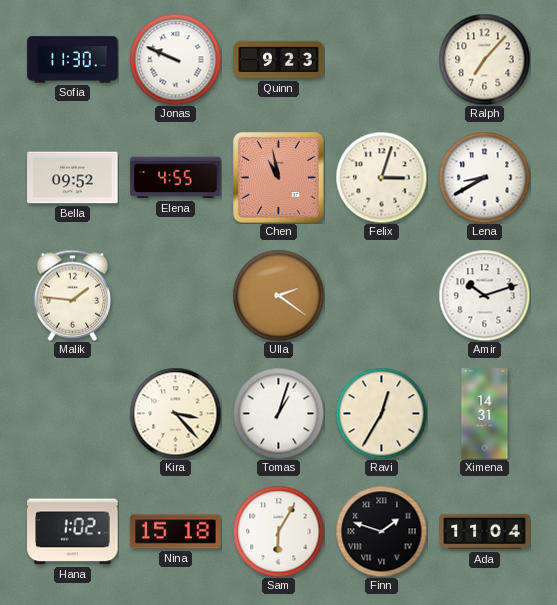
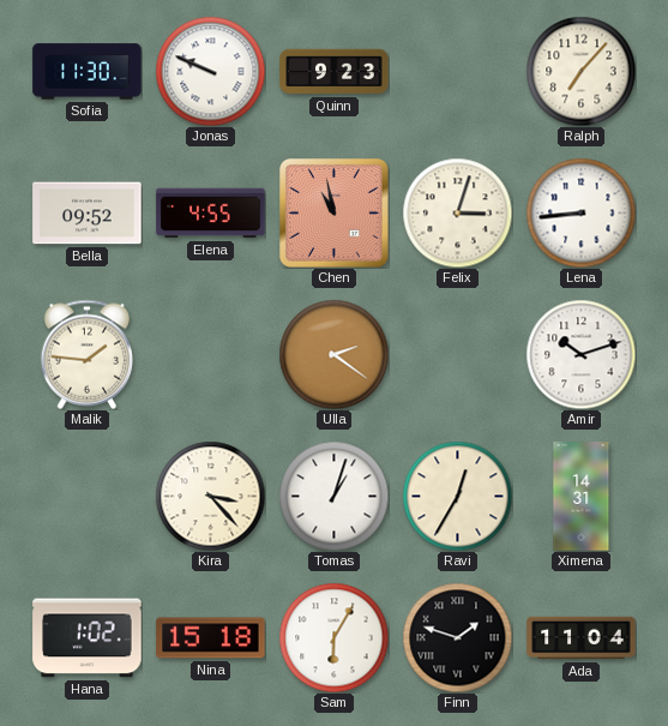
Lena: 8:40 -> 8:44 (580, 212)
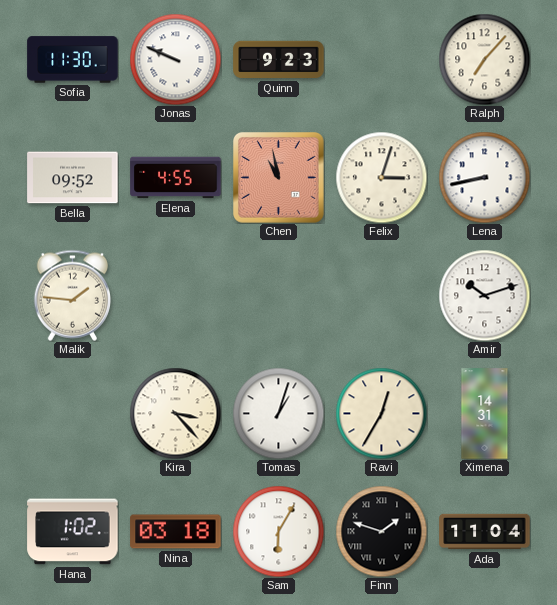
Lena: 8:44 -> 8:43 (484, 177)
Ulla: 2:21 -> none (333, 354)
Nina: 15:18 -> 03:18 (176, 532)
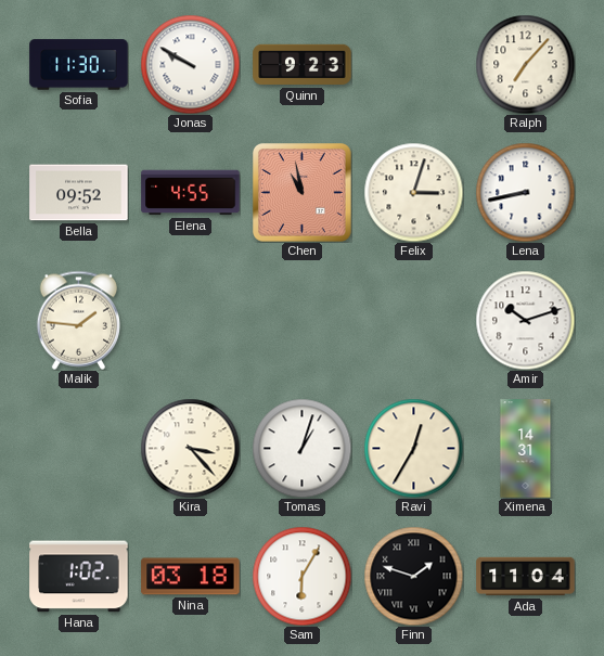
Jonas: 9:49 -> 9:50 (190, 64)
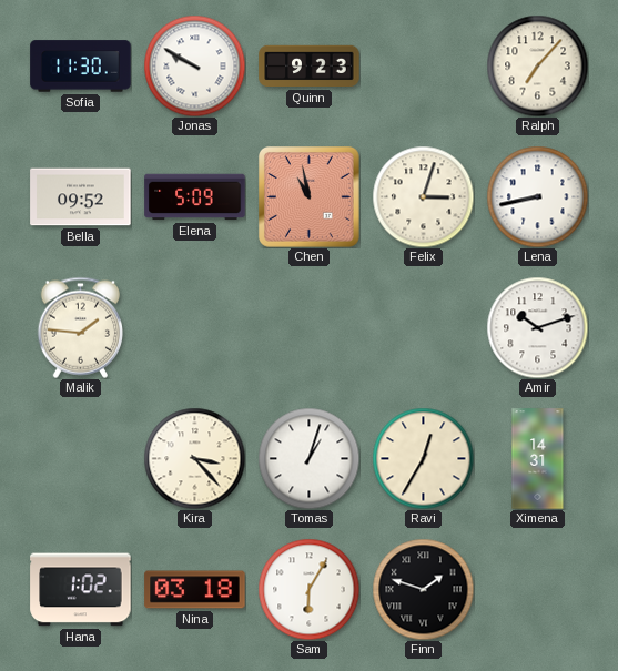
Elena: 4:55 -> 5:09 (195, 197)
Ada: 11:04 -> none (526, 577)
